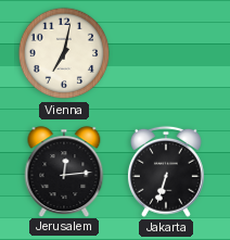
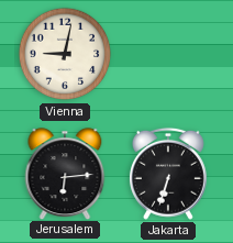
Vienna: 7:02 -> 9:02 (65, 54)
Jerusalem: 12:14 -> 6:14 (65, 174)
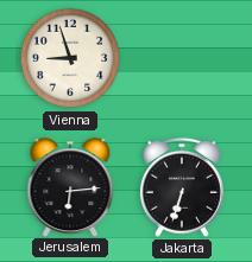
Vienna: 9:02 -> 8:57 (70, 58)
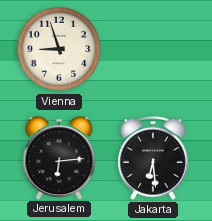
Jakarta: 6:33 -> 6:29 (153, 158)
